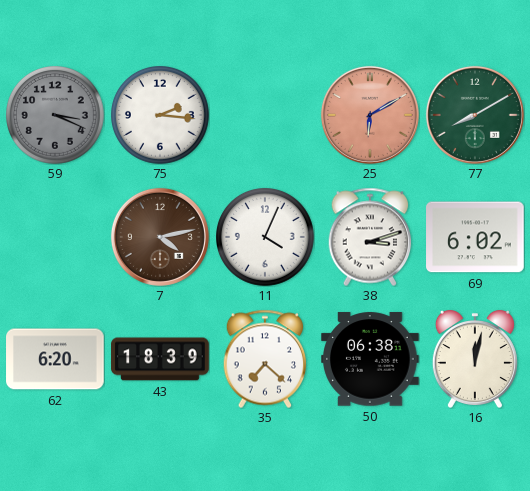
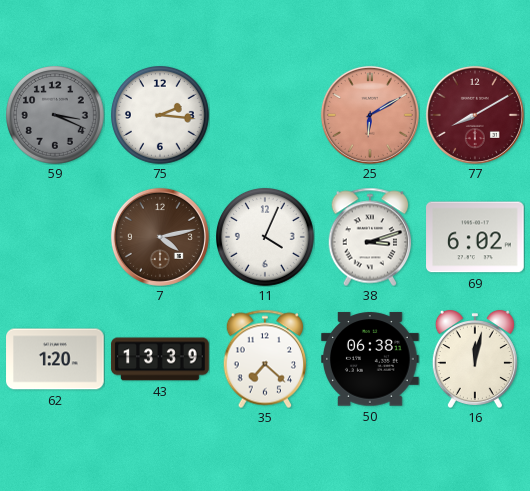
77 dial: green -> burgundy (475, 115)
62: 6:20 -> 1:20 (55, 359)
43: 18:39 -> 13:39 (160, 359)
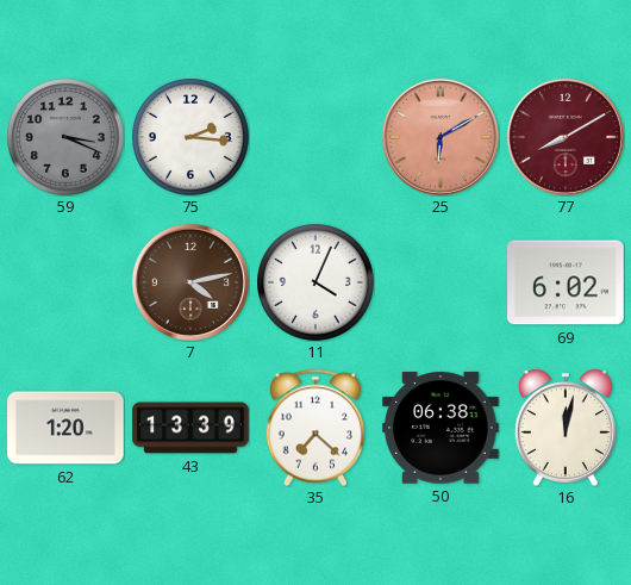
38: 3:12 -> none (370, 237)
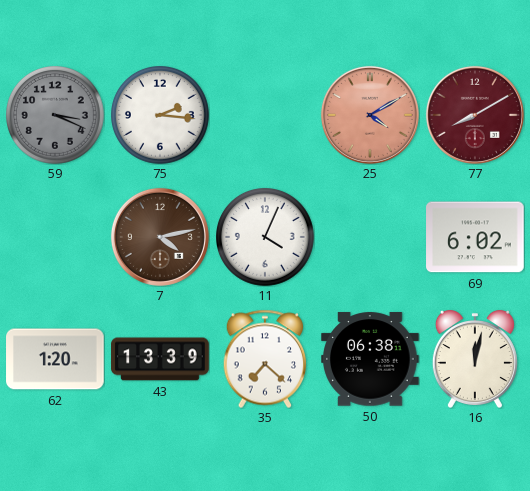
25: 6:10 -> 4:10 (370, 115)
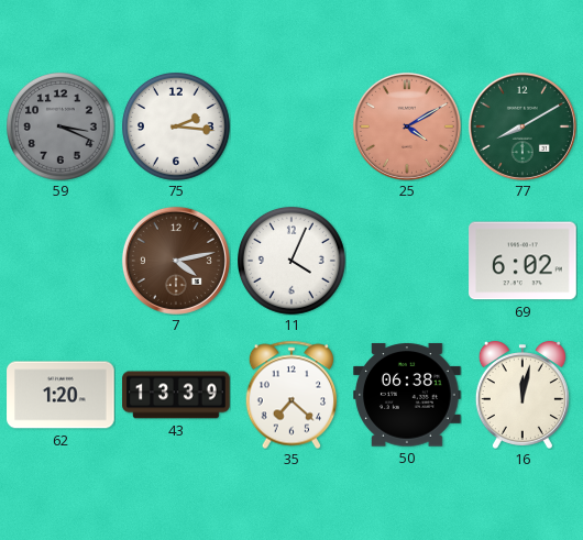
77 dial: burgundy -> green (522, 126)
